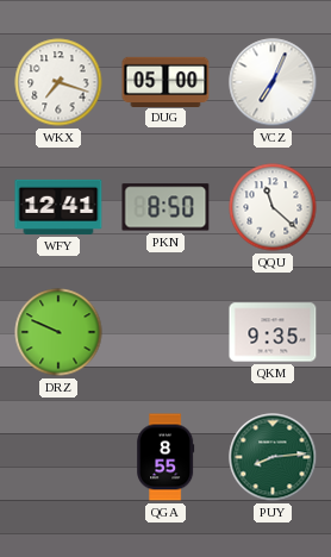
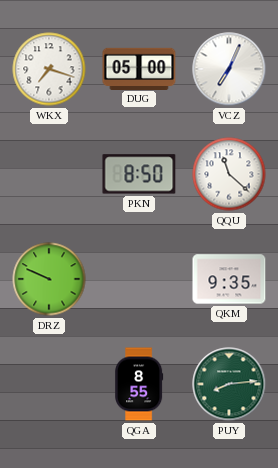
WFY: 12:41 -> none (58, 207)
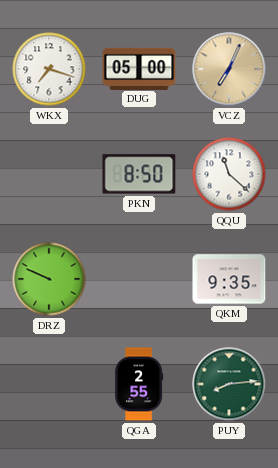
VCZ dial: white -> champagne (229, 69)
QGA: 8:55 -> 2:55 (140, 384)
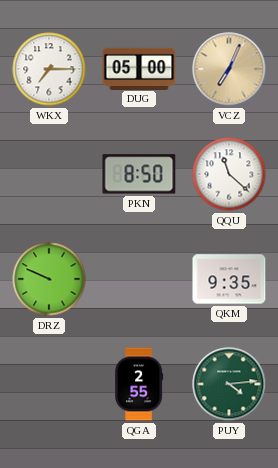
WKX: 7:18 -> 7:15 (49, 69)
PUY: 8:14 -> 4:14 (229, 384)
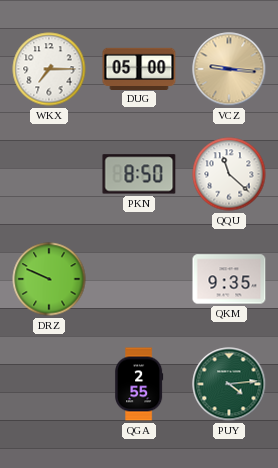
VCZ: 7:04 -> 9:16 (229, 69)
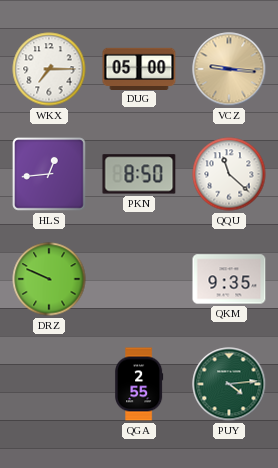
HLS: none -> 12:44 (50, 175)
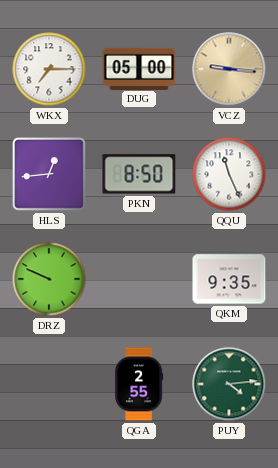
QQU: 11:22 -> 11:26 (229, 174)
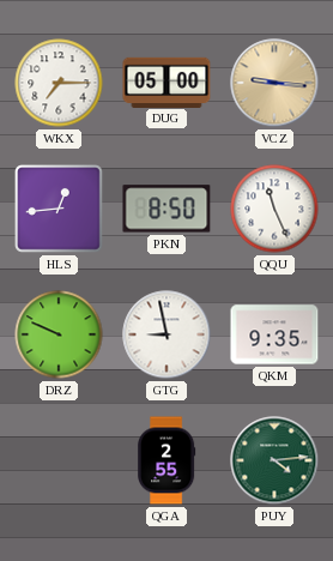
GTG: none -> 8:58 (166, 334)
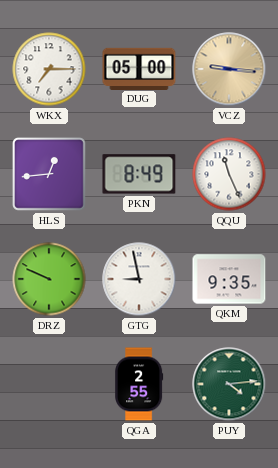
PKN: 8:50 -> 8:49 (139, 174)
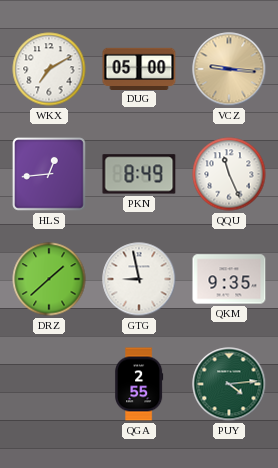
WKX: 7:15 -> 7:10 (49, 69)
DRZ: 9:49 -> 1:38 (49, 279)
